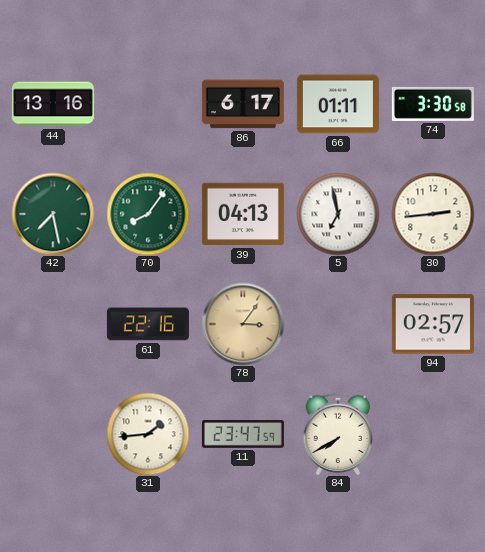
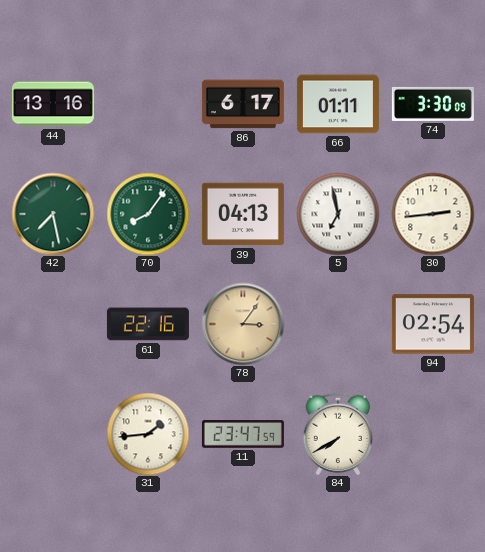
74: 3:30:58 -> 3:30:09 (433, 104)
94: 02:57 -> 02:54 (433, 324)
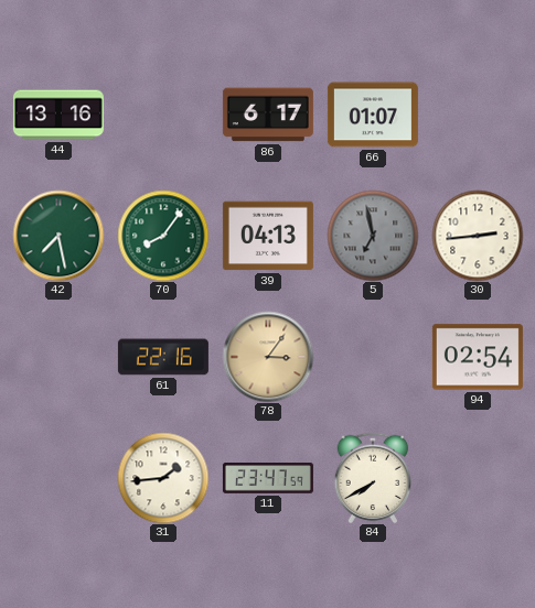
66: 01:11 -> 01:07 (373, 115)
74: 3:30 -> none (433, 104)
5 dial: white -> grey (373, 236)
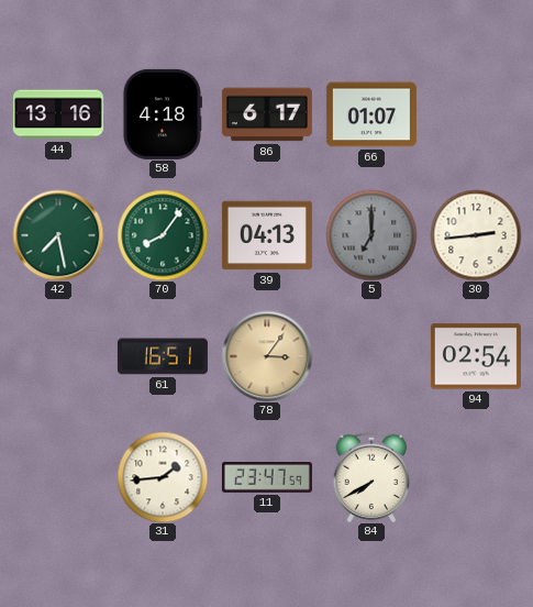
58: none -> 4:18 (162, 114)
5: 6:58 -> 7:00 (371, 235)
61: 22:16 -> 16:51 (163, 356)
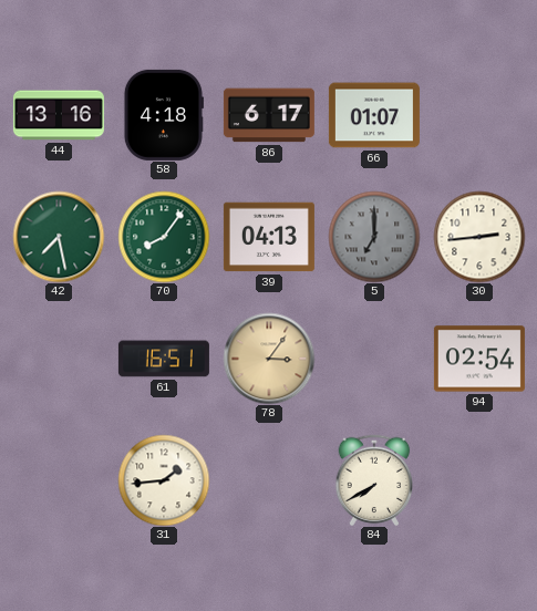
11: 23:47 -> none (267, 477)
